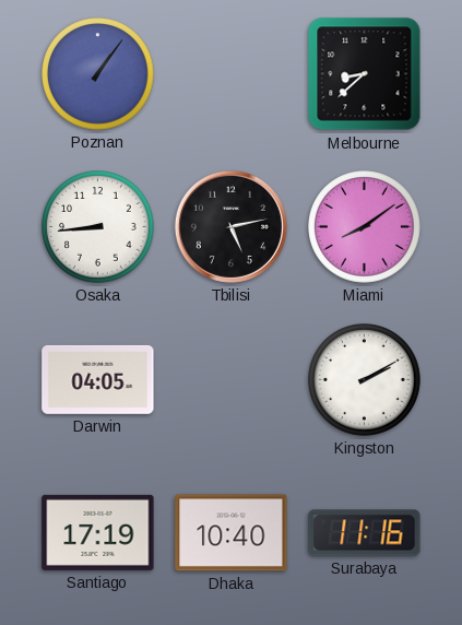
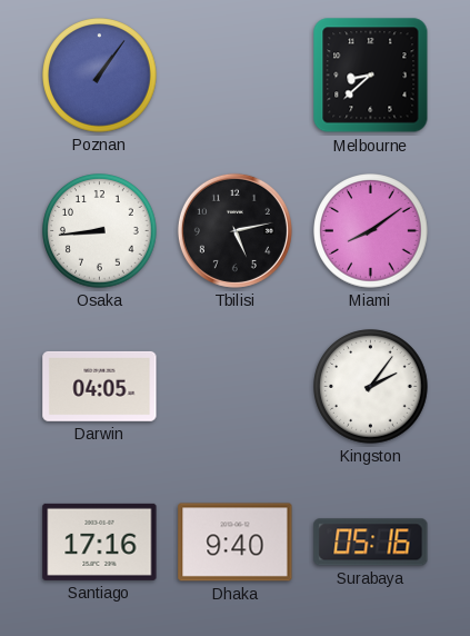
Kingston: 2:10 -> 2:06 (371, 387)
Santiago: 17:19 -> 17:16 (100, 541)
Dhaka: 10:40 -> 9:40 (236, 543)
Surabaya: 11:16 -> 05:16 (371, 543)
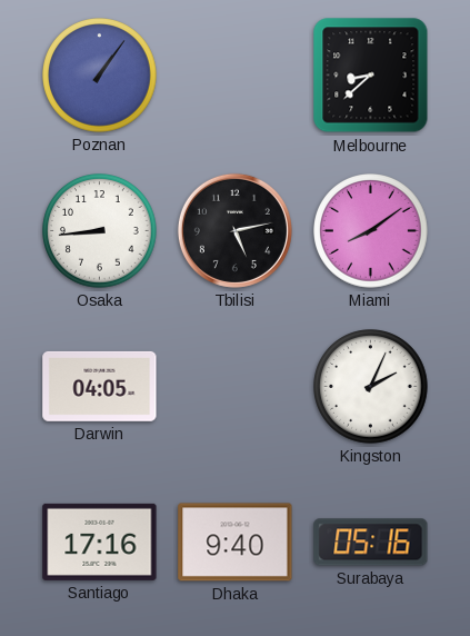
Kingston: 2:06 -> 2:04 (371, 387)
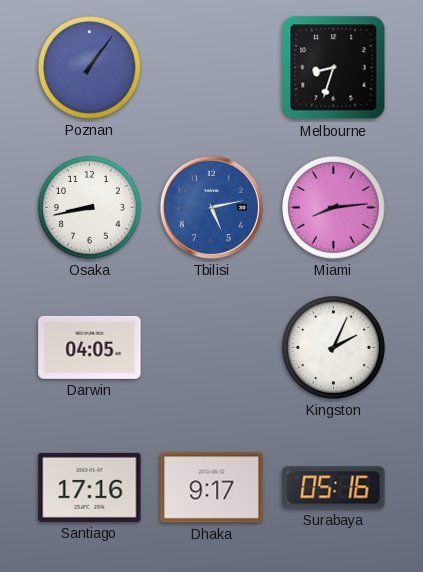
Melbourne: 8:38 -> 8:33 (334, 68)
Osaka: 8:44 -> 8:43 (90, 208)
Tbilisi dial: black -> blue (211, 207)
Miami: 8:09 -> 8:14 (334, 208)
Dhaka: 9:40 -> 9:17 (212, 488)
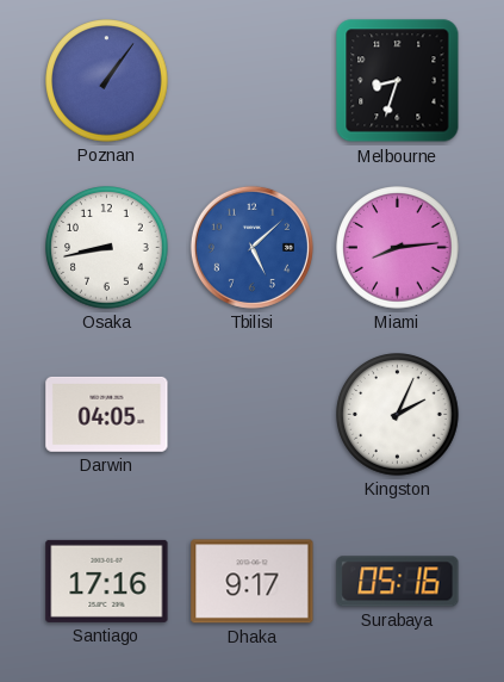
Tbilisi: 5:13 -> 5:08 (251, 247)
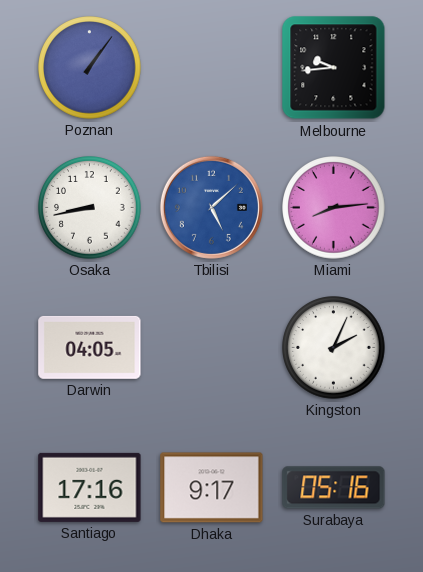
Melbourne: 8:33 -> 9:44 (334, 68)
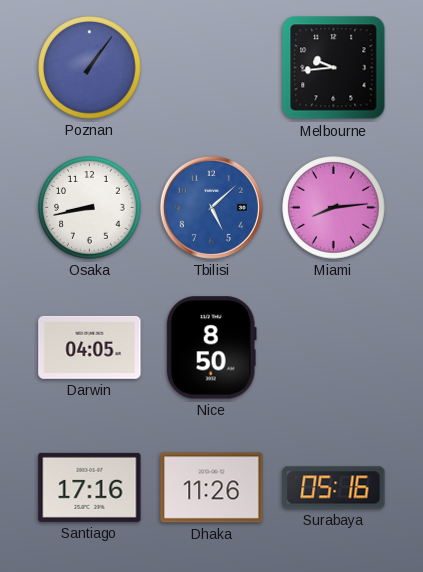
Nice: none -> 8:50 (211, 348)
Kingston: 2:04 -> none (334, 348)
Dhaka: 9:17 -> 11:26 (212, 488)
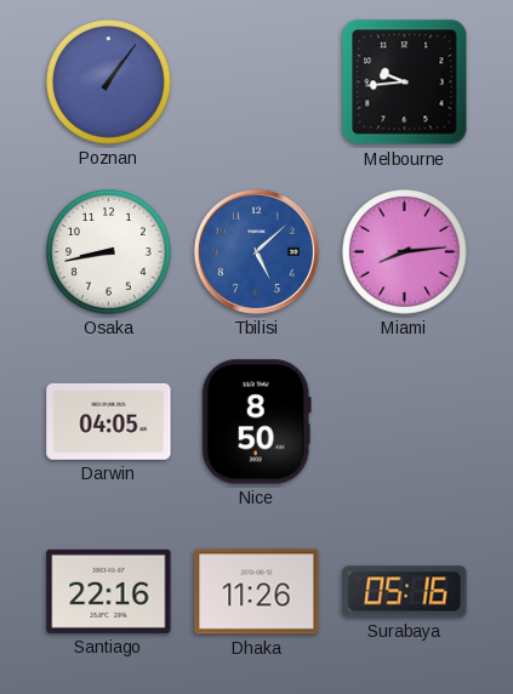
Santiago: 17:16 -> 22:16 (109, 591)
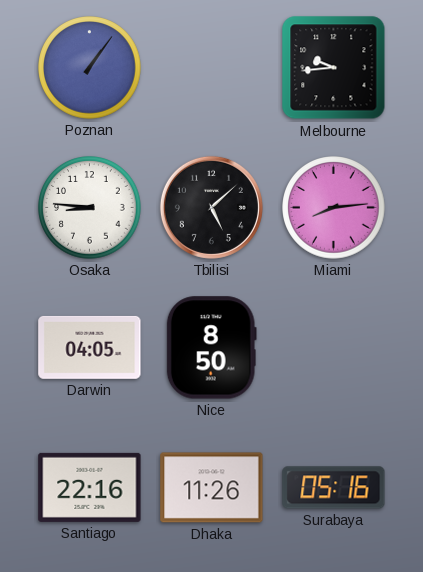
Osaka: 8:43 -> 8:46 (90, 208)
Tbilisi dial: blue -> black (211, 207)
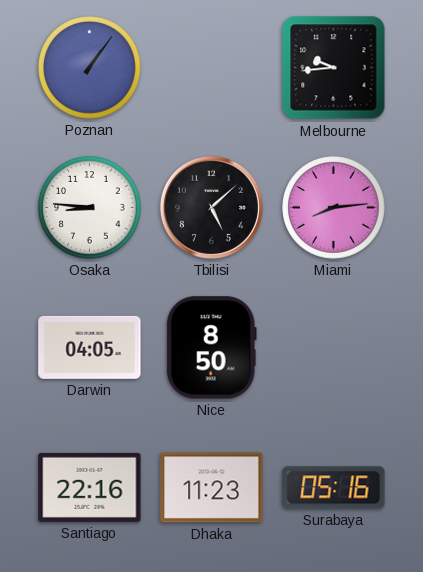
Dhaka: 11:26 -> 11:23 (212, 488)
